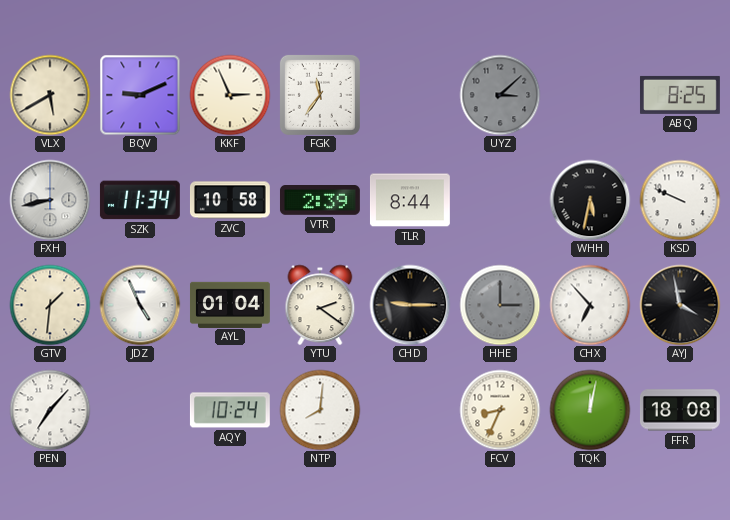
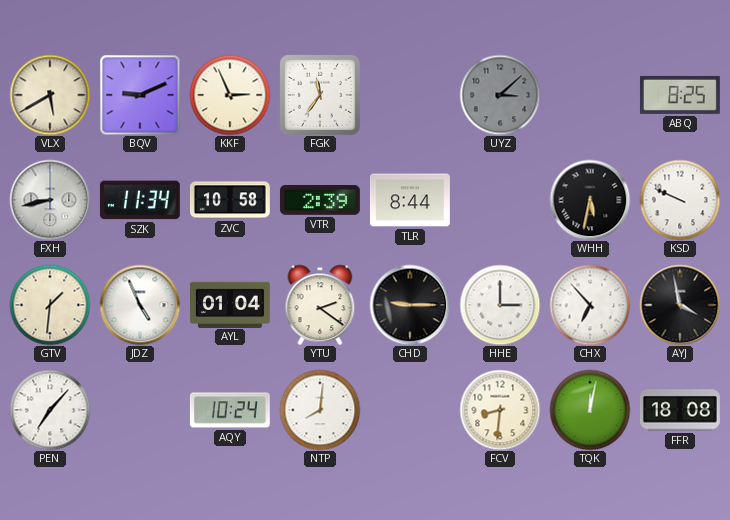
HHE dial: grey -> white (500, 305)
FCV: 8:34 -> 8:31 (500, 410)
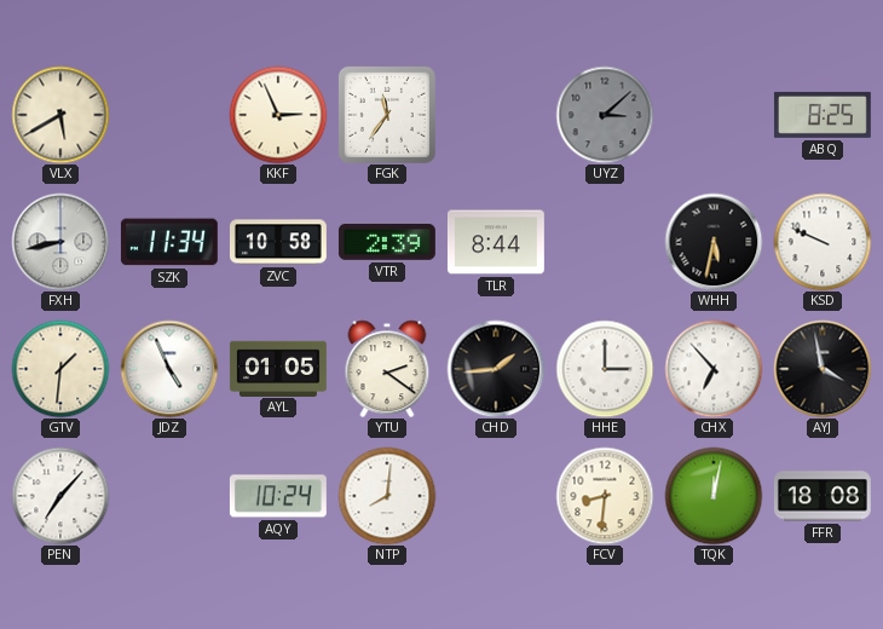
BQV: 9:11 -> none (140, 95)
AYL: 01:04 -> 01:05 (278, 368)
CHD: 9:15 -> 1:44 (496, 369)
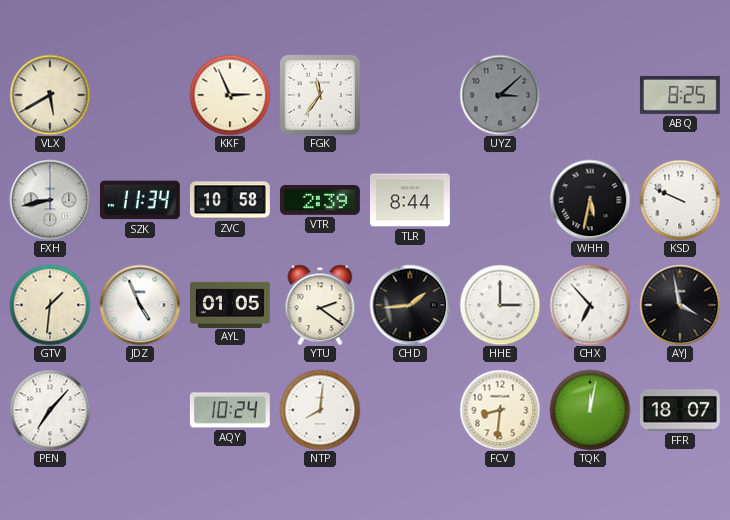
FFR: 18:08 -> 18:07 (680, 410)
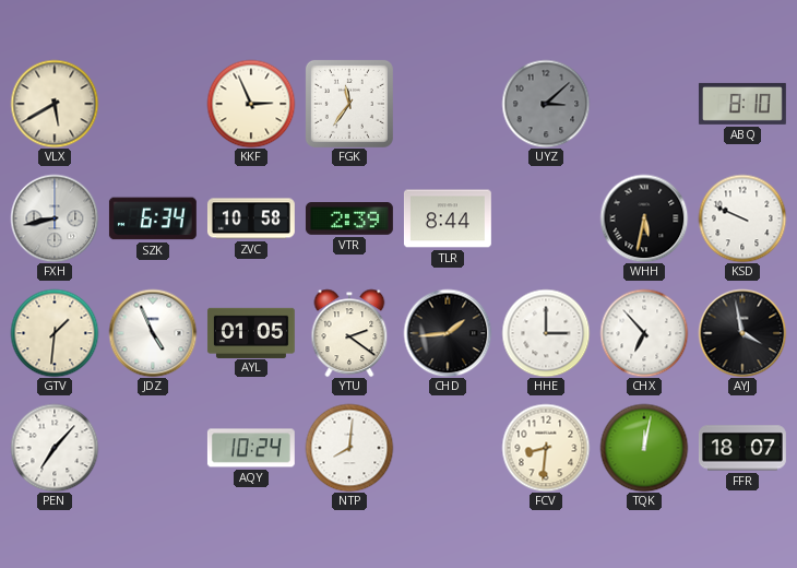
ABQ: 8:25 -> 8:10 (742, 104)
SZK: 11:34 -> 6:34 (153, 218)
